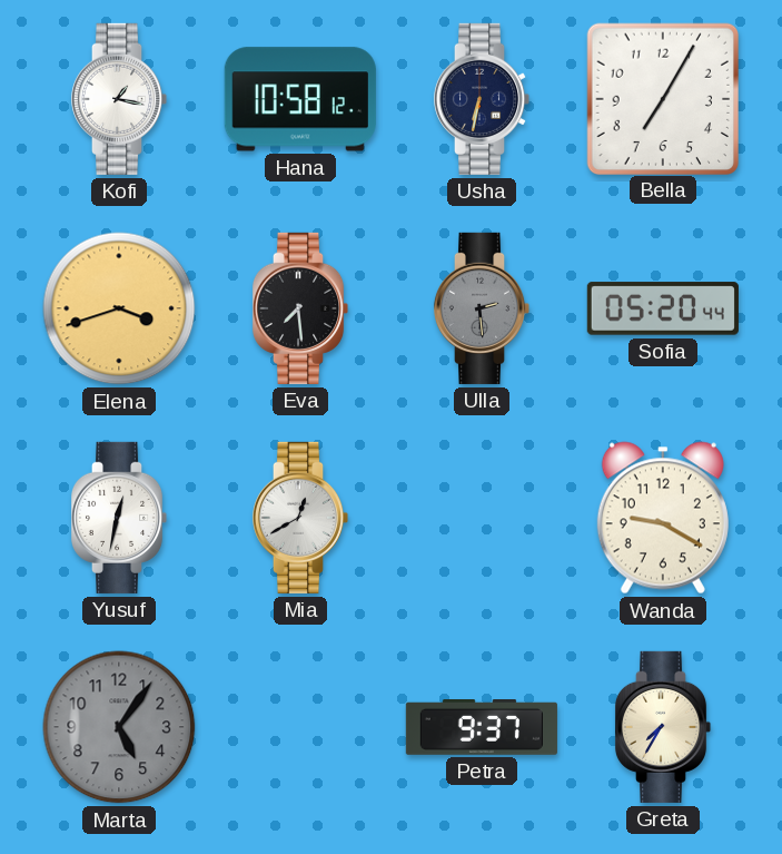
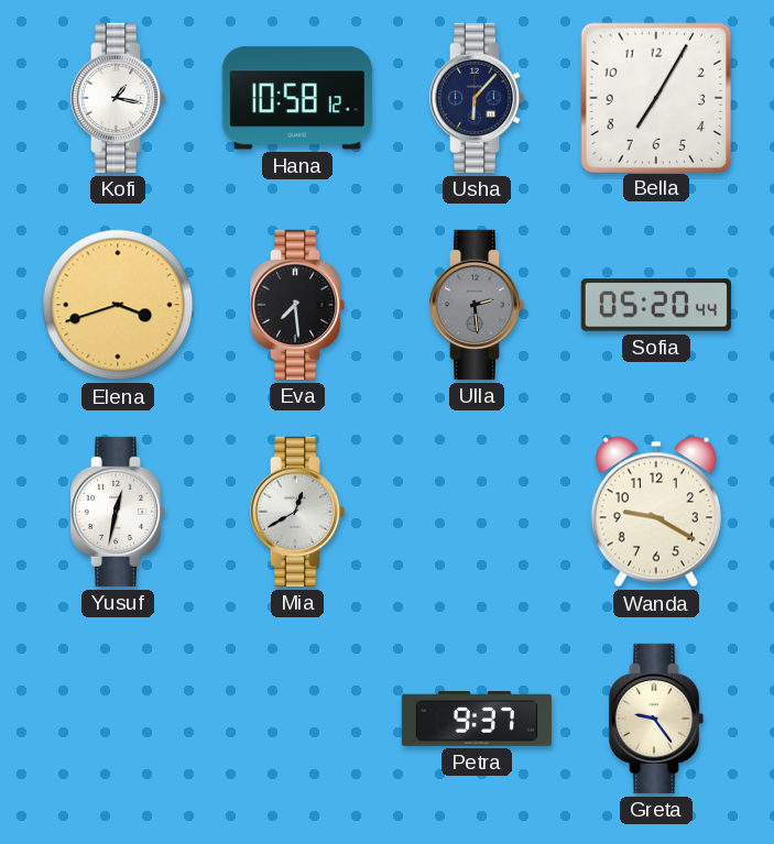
Usha: 6:32 -> 6:07 (477, 98)
Marta: 5:06 -> none (119, 727)
Greta: 7:35 -> 9:24 (656, 719)
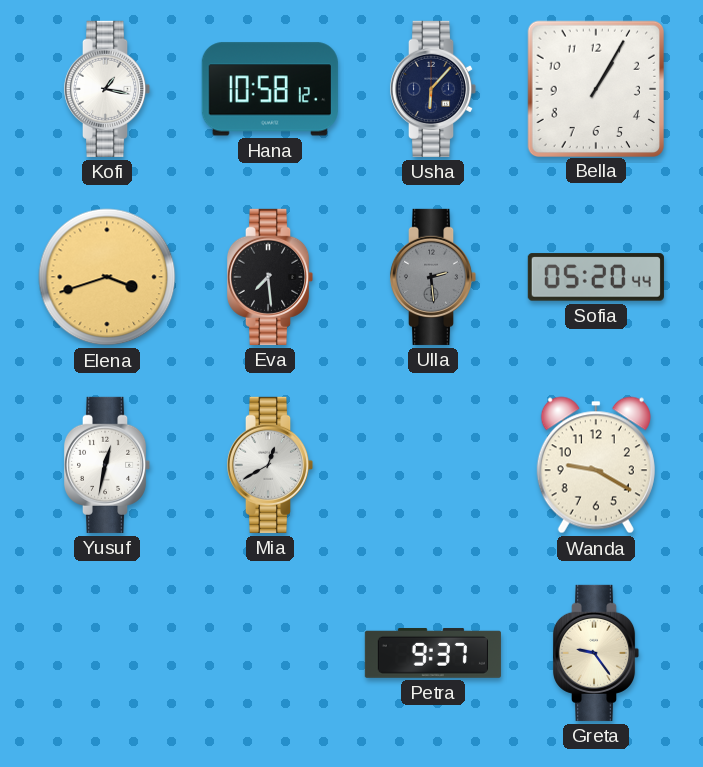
Bella: 7:05 -> 1:05 (595, 88)
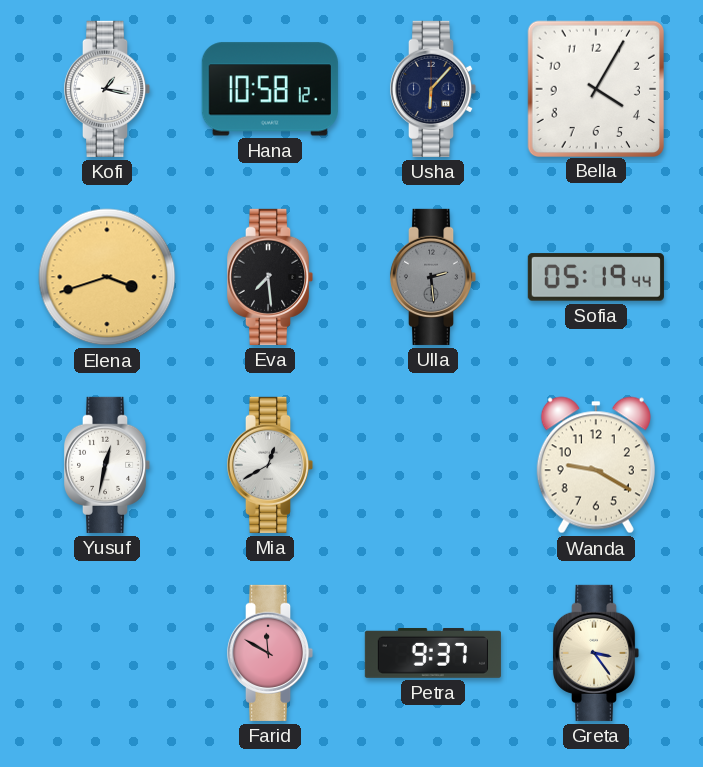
Bella: 1:05 -> 4:05 (595, 88)
Sofia: 05:20 -> 05:19 (596, 277)
Farid: none -> 11:50 (270, 653)
Greta: 9:24 -> 3:24 (596, 653)
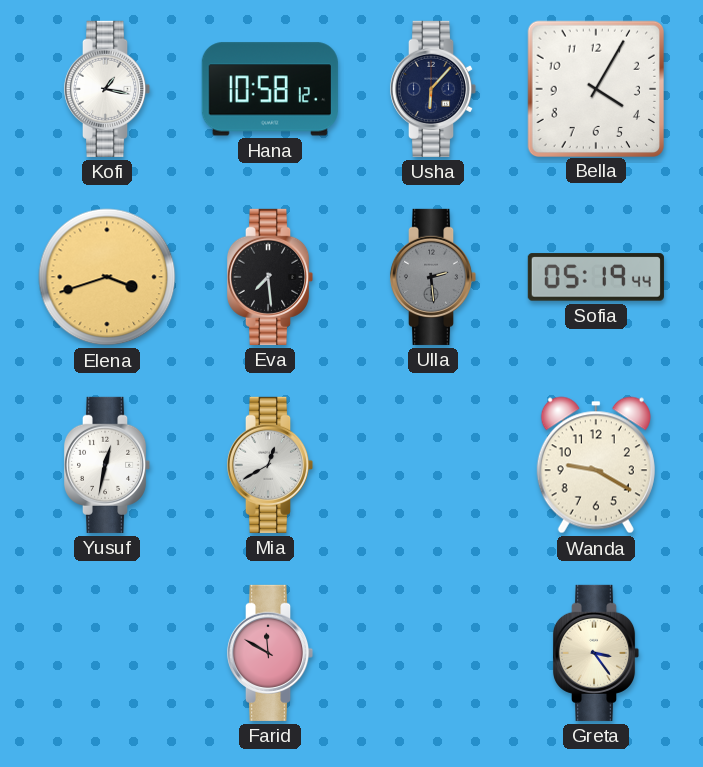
Petra: 9:37 -> none (433, 654)
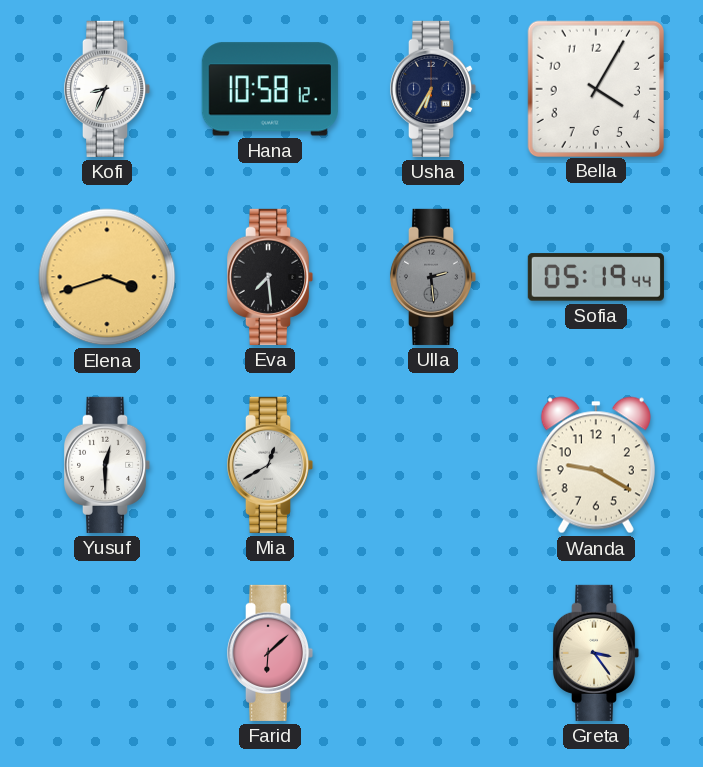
Kofi: 1:17 -> 8:34 (107, 89)
Usha: 6:07 -> 6:35 (433, 89)
Yusuf: 12:32 -> 12:30 (107, 465)
Farid: 11:50 -> 6:08 (270, 653)
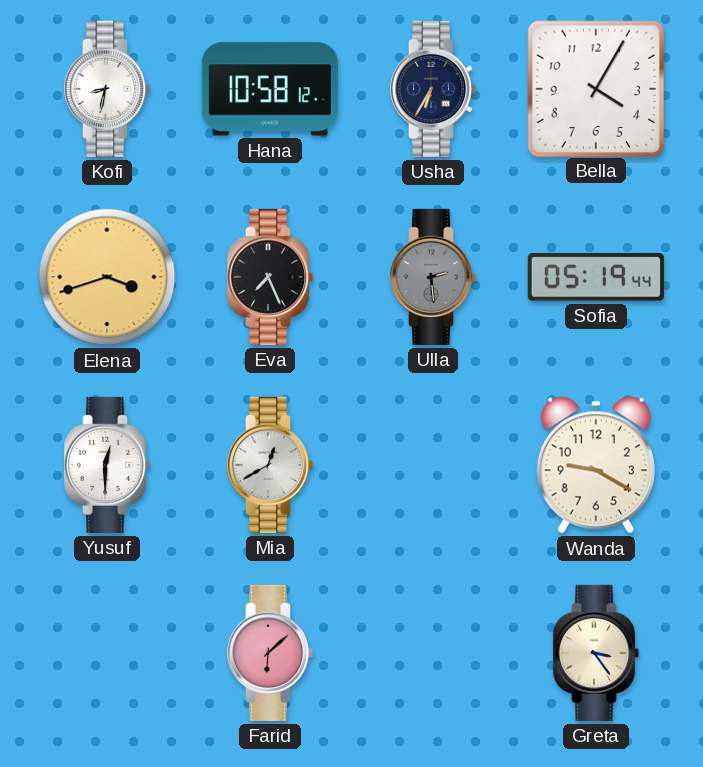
Kofi: 8:34 -> 8:32 (107, 89)
Eva: 7:29 -> 7:26 (270, 277)
